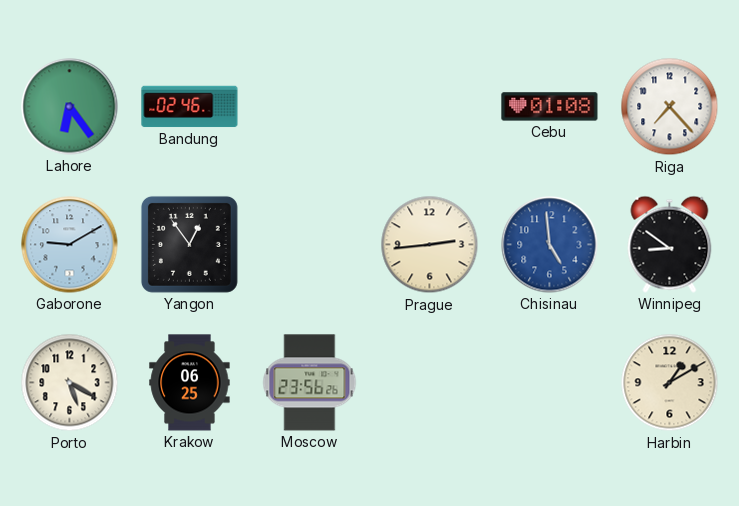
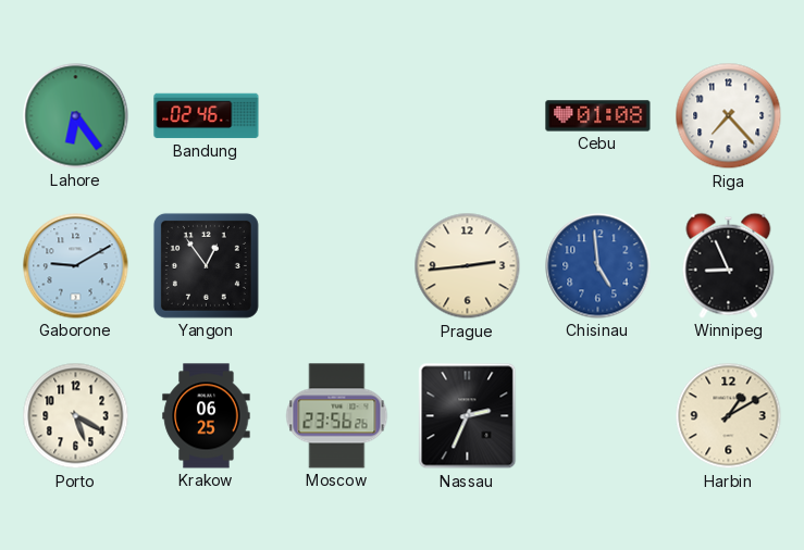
Winnipeg: 8:51 -> 8:56 (729, 265)
Nassau: none -> 2:34 (468, 416)
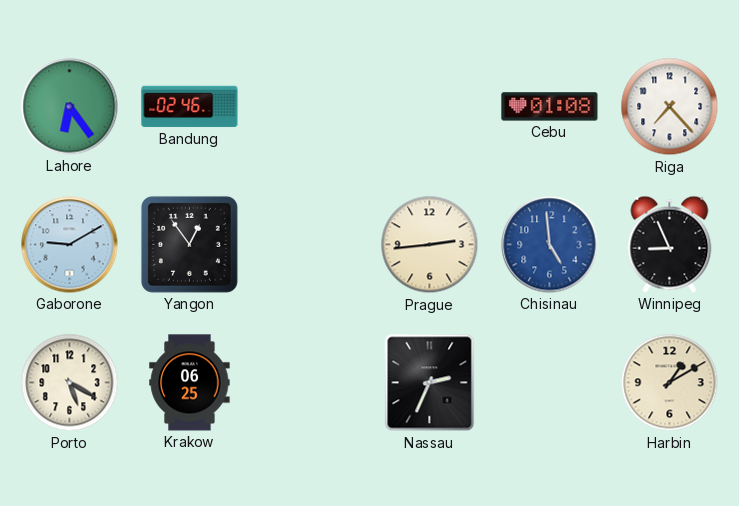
Moscow: 23:56 -> none (337, 416)
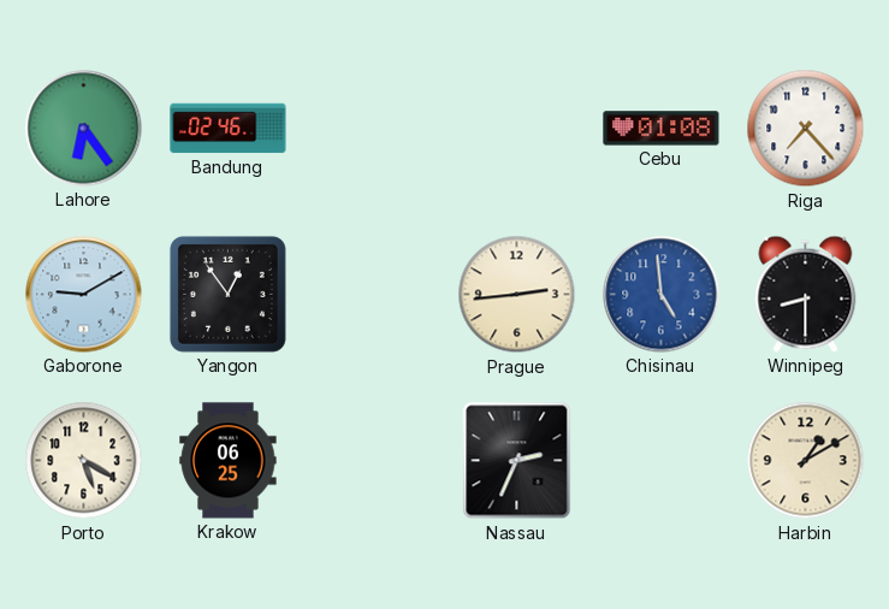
Winnipeg: 8:56 -> 8:30 (806, 294)
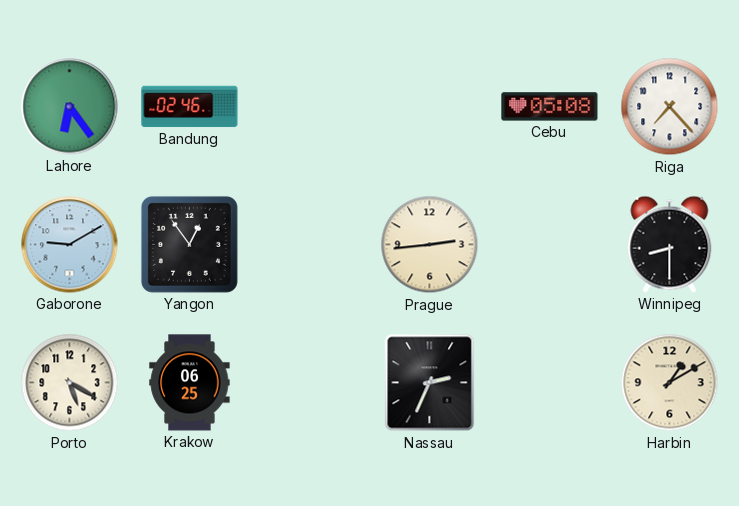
Cebu: 01:08 -> 05:08 (550, 107)
Chisinau: 4:59 -> none (662, 295)
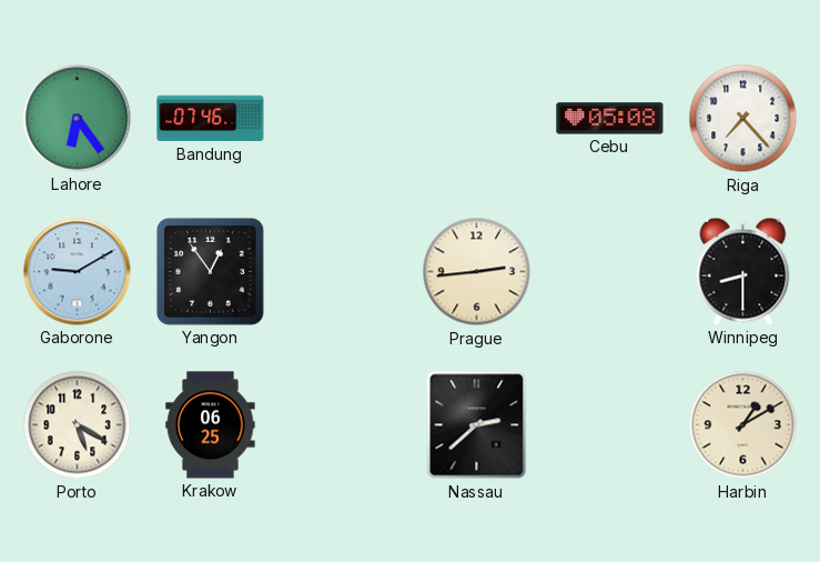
Bandung: 02:46 -> 07:46 (211, 119)
Nassau: 2:34 -> 2:38 (477, 425)
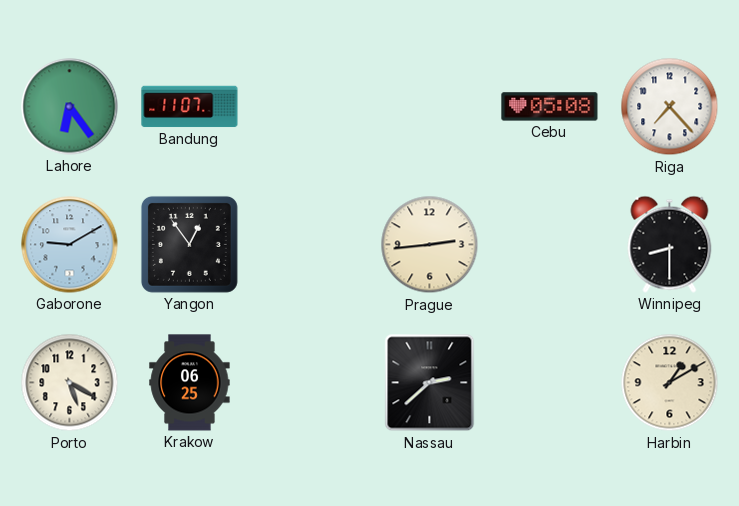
Bandung: 07:46 -> 11:07 (190, 107)
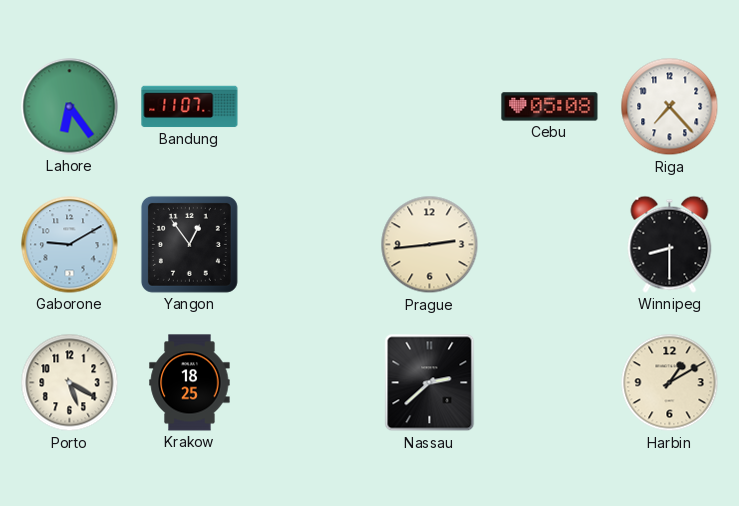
Krakow: 06:25 -> 18:25 (190, 383)
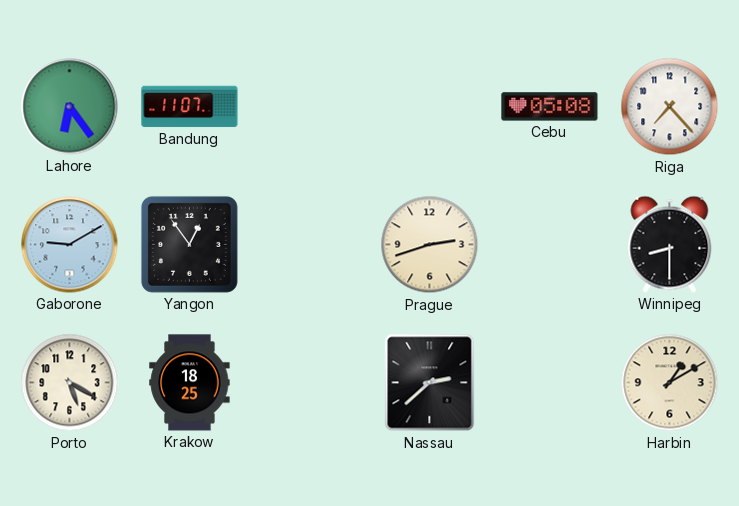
Prague: 2:44 -> 2:42 (430, 245)
